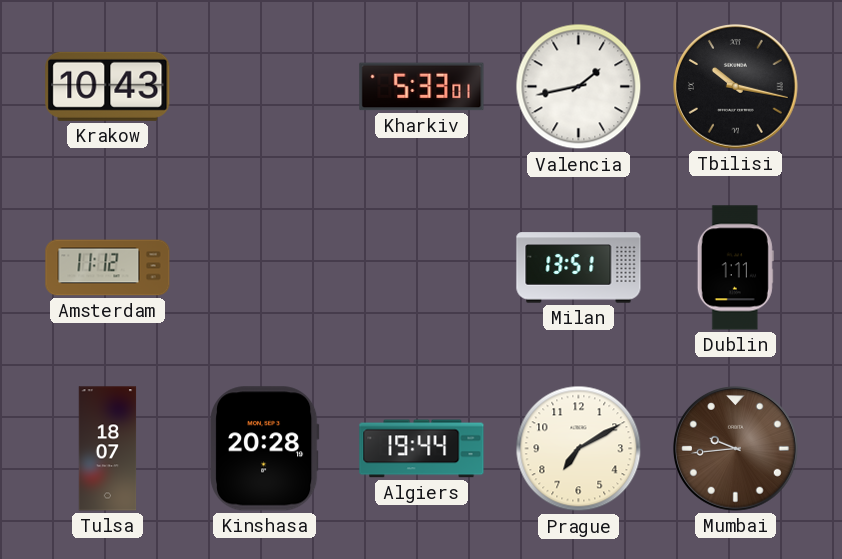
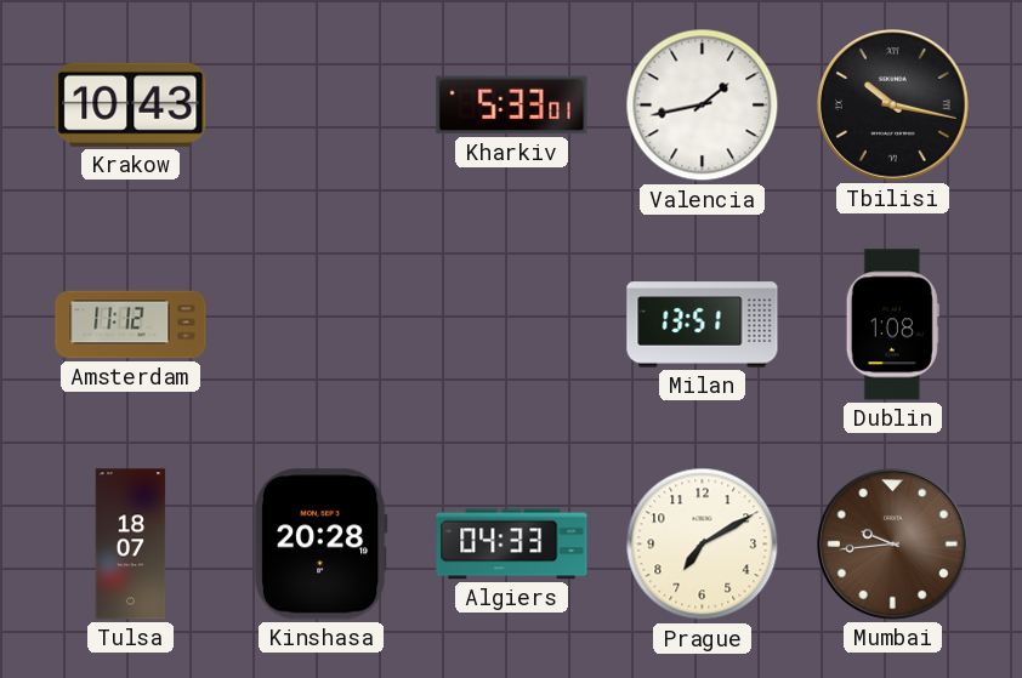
Dublin: 1:11 -> 1:08 (892, 325)
Algiers: 19:44 -> 04:33 (512, 545)
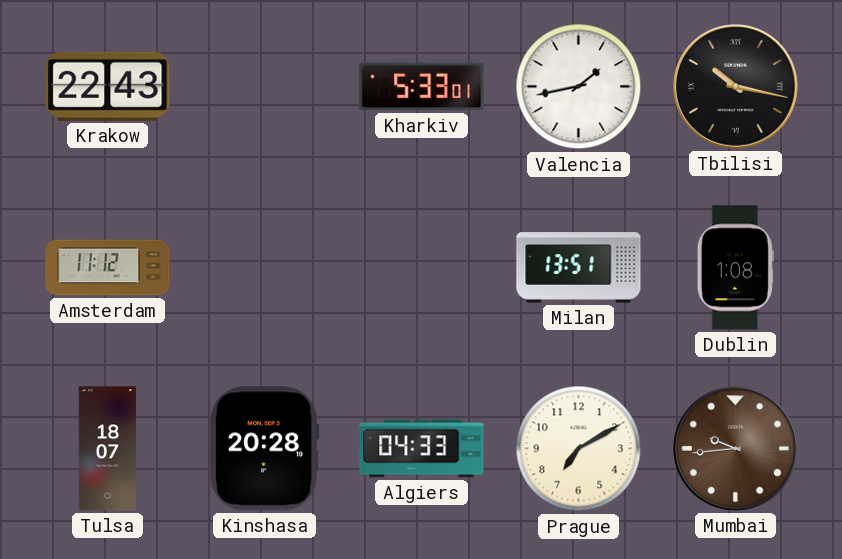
Krakow: 10:43 -> 22:43 (108, 86)
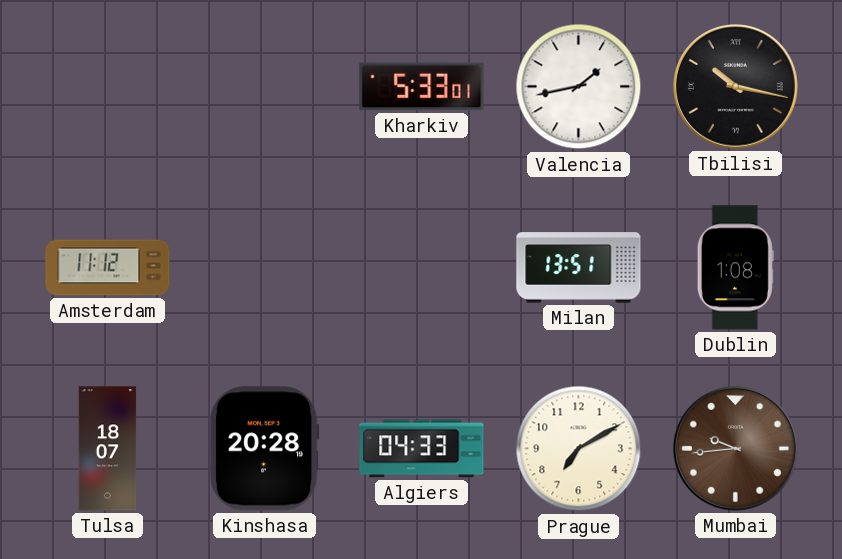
Krakow: 22:43 -> none (108, 86)
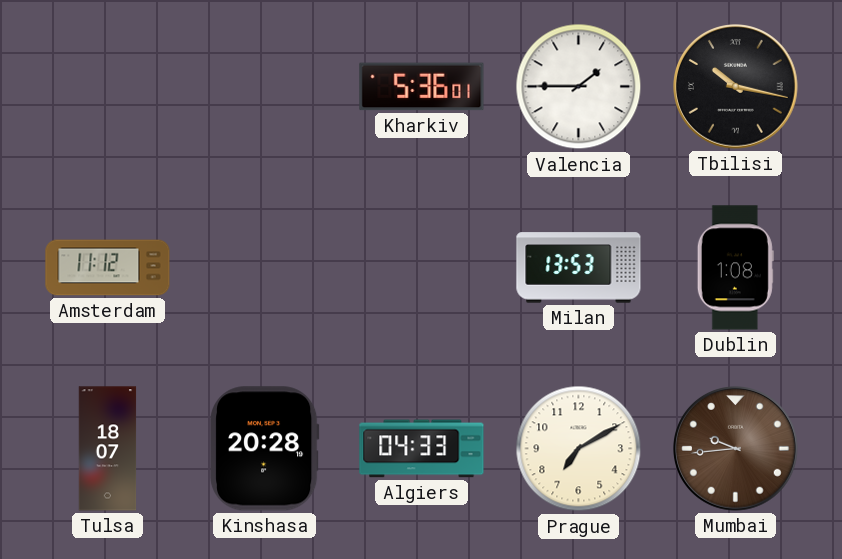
Kharkiv: 5:33 -> 5:36 (422, 87)
Valencia: 1:43 -> 1:45 (579, 87)
Milan: 13:51 -> 13:53 (579, 268)
